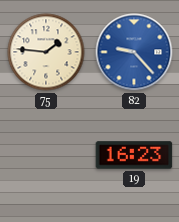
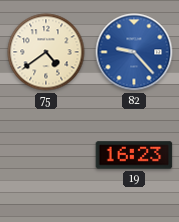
75: 1:46 -> 4:39 (46, 52)
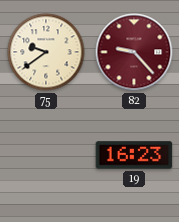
75: 4:39 -> 9:39 (46, 52)
82 dial: blue -> burgundy (134, 52)
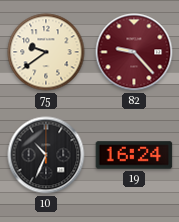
10: none -> 10:34 (46, 155)
19: 16:23 -> 16:24 (134, 155)
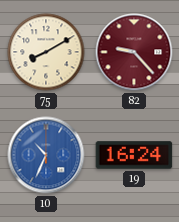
75: 9:39 -> 8:10 (46, 52)
10 dial: black -> blue (46, 155)
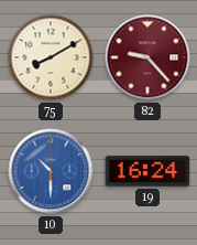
10: 10:34 -> 10:30 (51, 171)
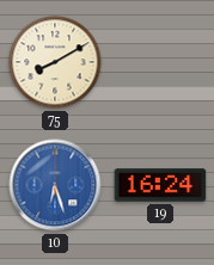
82: 9:23 -> none (147, 57)
10: 10:30 -> 6:27 (55, 185)
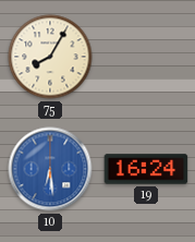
75: 8:10 -> 8:05 (50, 57)
10: 6:27 -> 6:29 (50, 169)
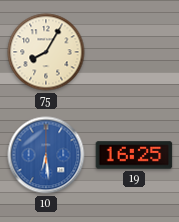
19: 16:24 -> 16:25 (134, 155)
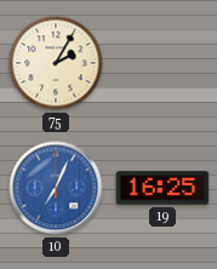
75: 8:05 -> 2:05 (56, 63)
10: 6:29 -> 7:04 (56, 188)
